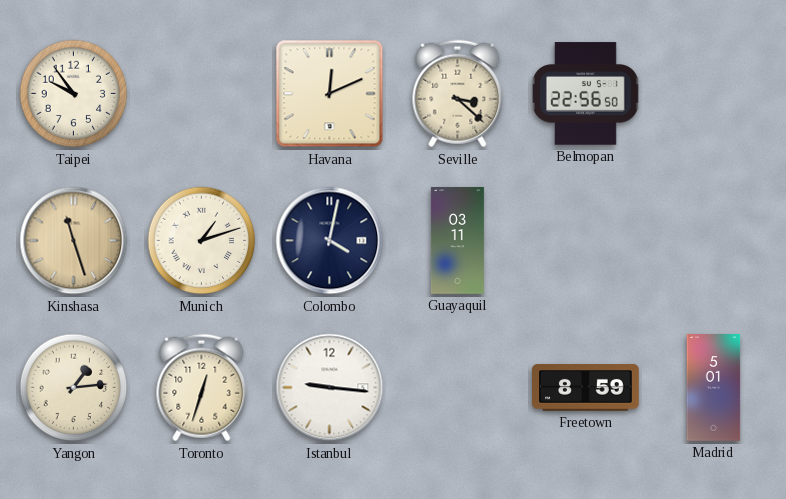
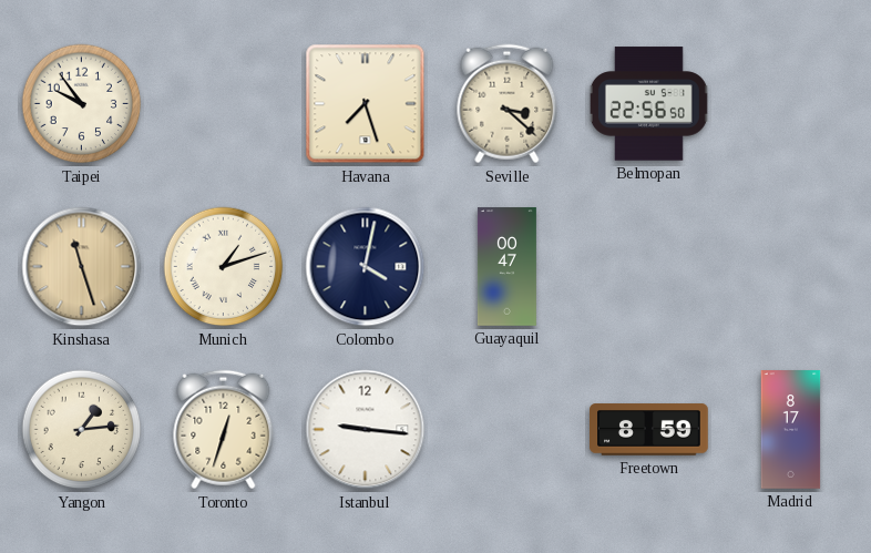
Havana: 12:11 -> 7:27 (366, 104)
Guayaquil: 03:11 -> 00:47 (506, 267)
Madrid: 5:01 -> 8:17 (791, 430)
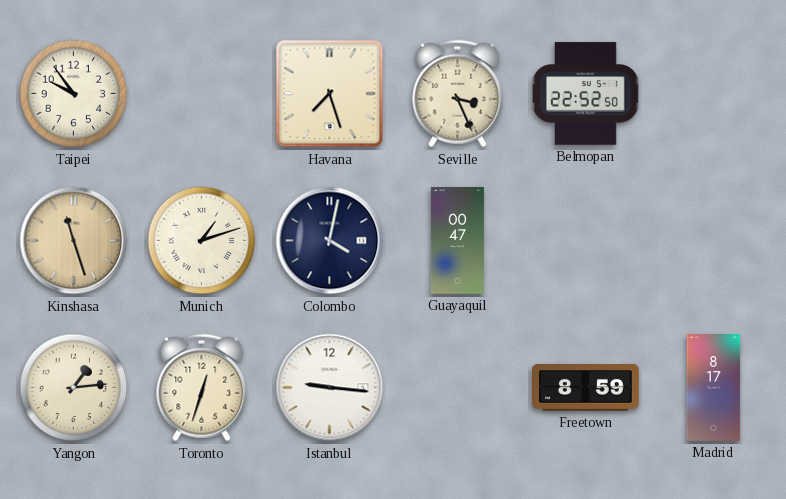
Seville: 3:22 -> 3:26 (458, 94)
Belmopan: 22:56 -> 22:52 (585, 94)
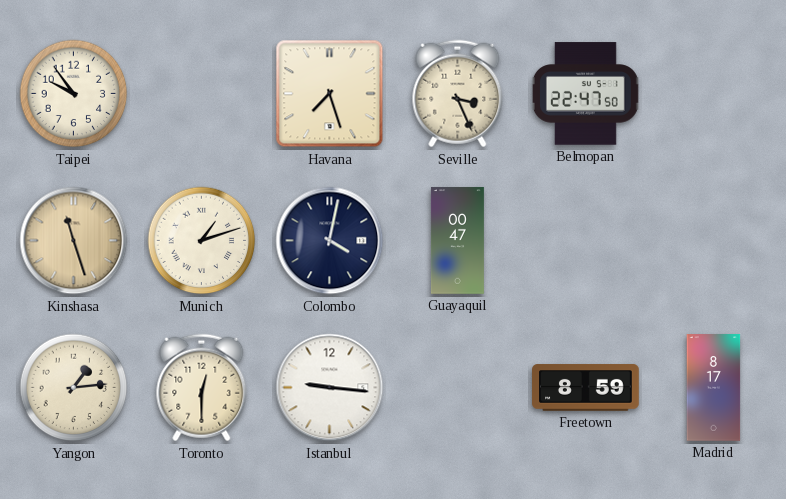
Belmopan: 22:52 -> 22:47 (585, 94)
Toronto: 12:33 -> 12:30 (202, 388)
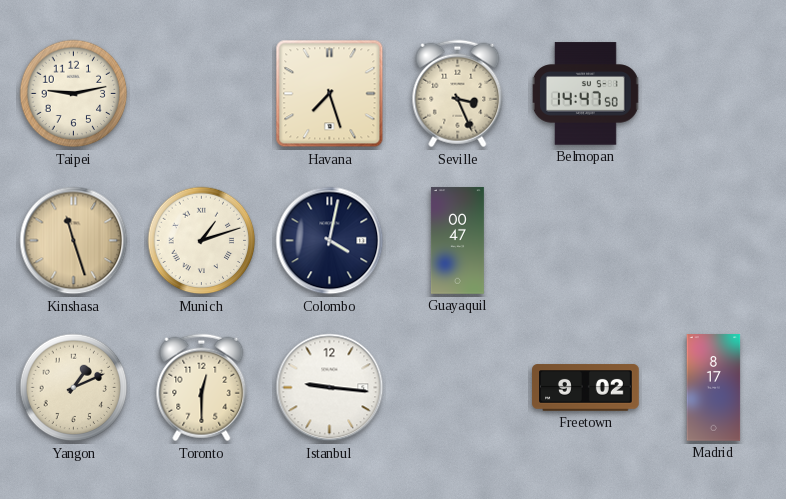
Taipei: 9:54 -> 9:13 (74, 94)
Belmopan: 22:47 -> 14:47 (585, 94)
Yangon: 1:14 -> 1:11 (74, 388)
Freetown: 8:59 -> 9:02 (586, 388)
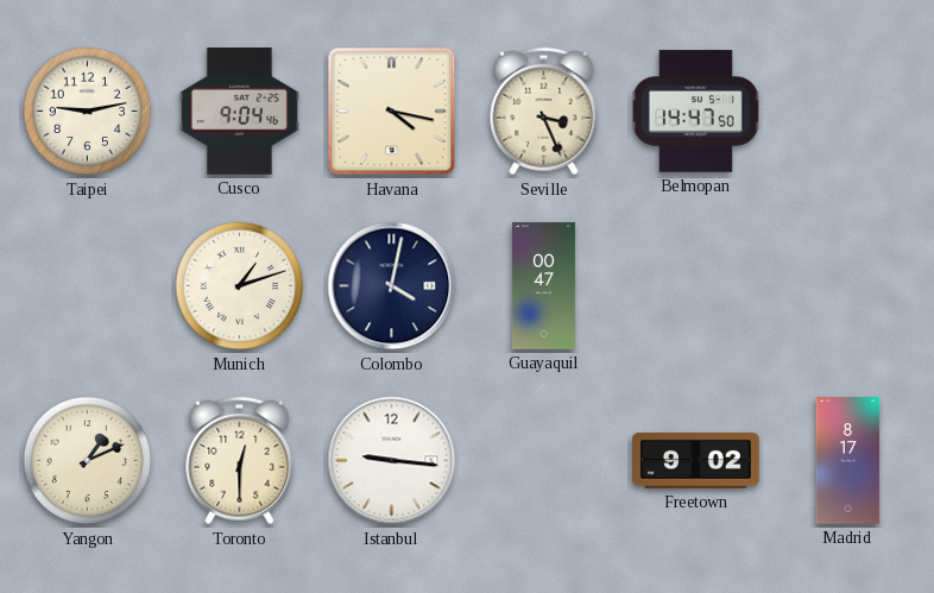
Cusco: none -> 9:04 (239, 112)
Havana: 7:27 -> 4:17 (392, 112)
Kinshasa: 11:27 -> none (74, 241)
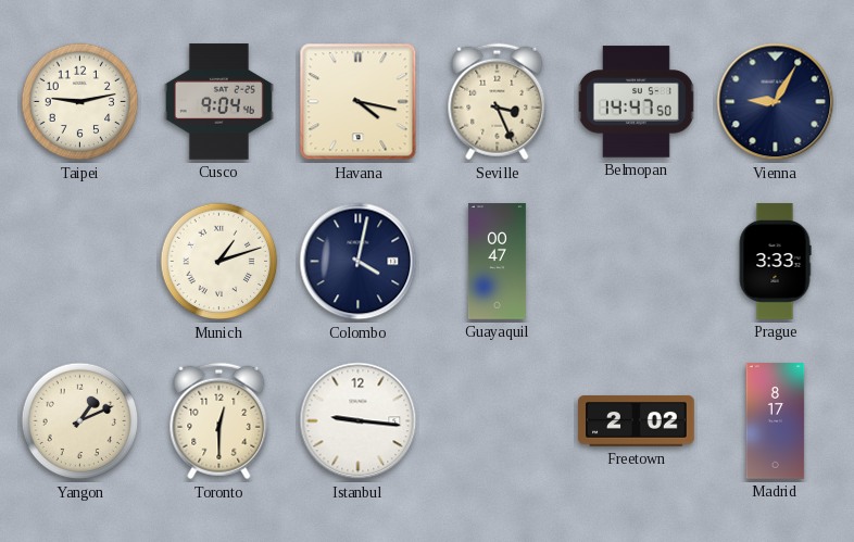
Vienna: none -> 9:05 (776, 102)
Prague: none -> 3:33 (775, 262)
Freetown: 9:02 -> 2:02 (637, 421)
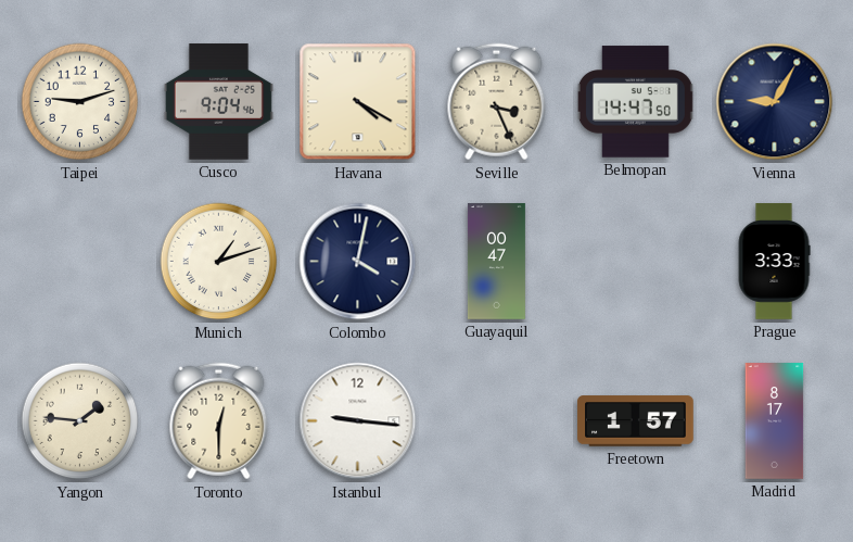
Taipei: 9:13 -> 9:12 (80, 102)
Havana: 4:17 -> 4:20 (358, 102)
Yangon: 1:11 -> 1:46 (80, 421)
Freetown: 2:02 -> 1:57 (636, 421)
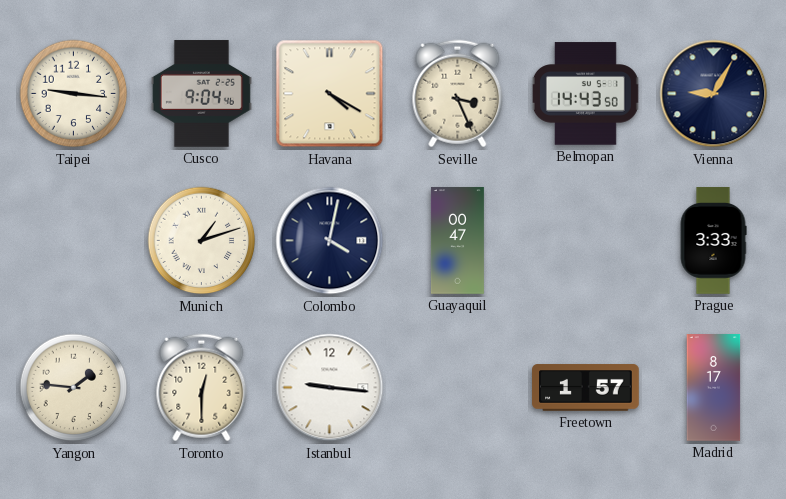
Taipei: 9:12 -> 9:16 (74, 94)
Belmopan: 14:47 -> 14:43 (585, 94)
